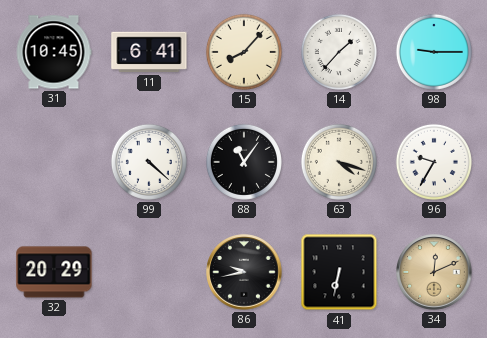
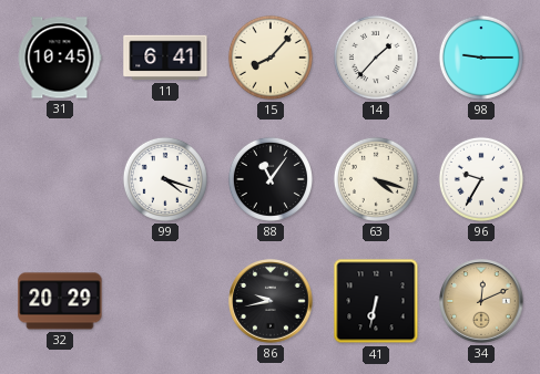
99: 4:22 -> 4:18 (165, 179)
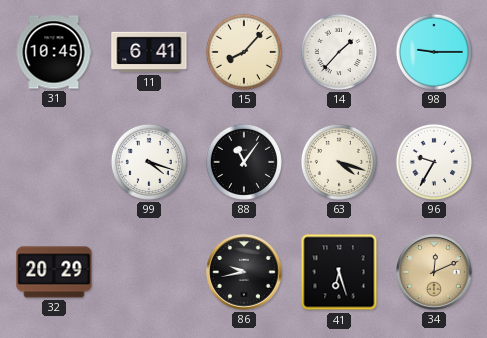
41: 6:32 -> 6:27 (339, 272)
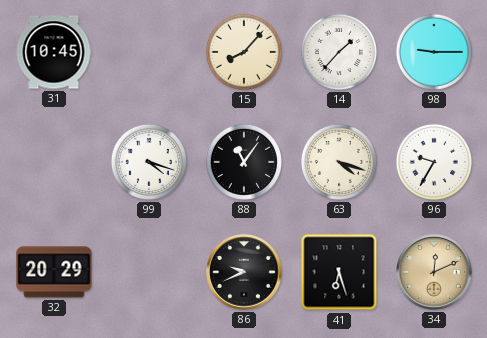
11: 6:41 -> none (149, 52)
86: 9:43 -> 9:41 (244, 272)
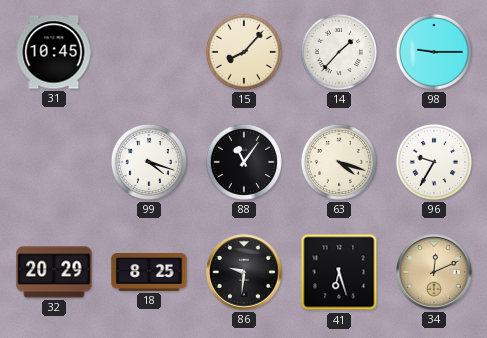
18: none -> 8:25 (149, 272)
86: 9:41 -> 9:31 (244, 272)
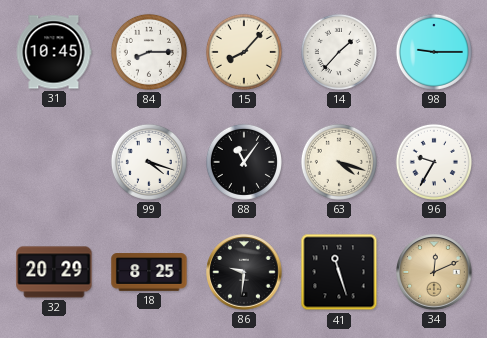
84: none -> 8:15 (149, 52)
41: 6:27 -> 11:27 (339, 272)
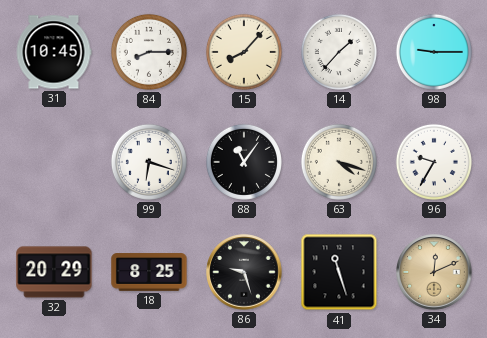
99: 4:18 -> 6:18 (149, 162)
86: 9:31 -> 9:27 (244, 272)
